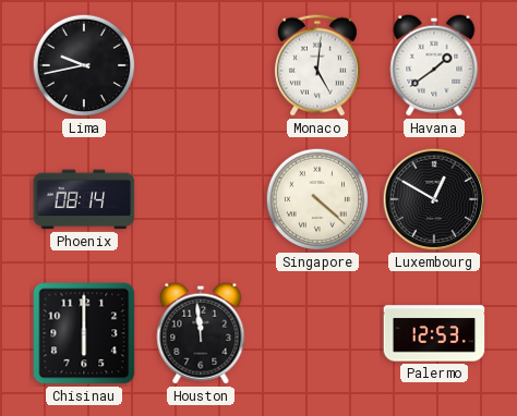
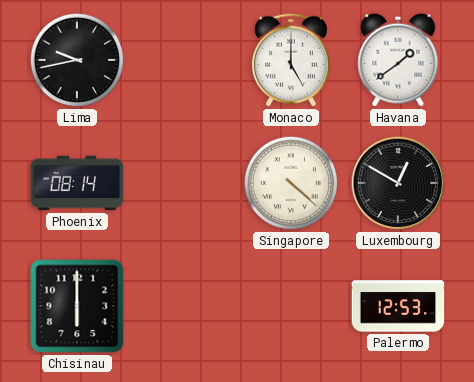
Monaco: 5:01 -> 5:00 (291, 60)
Houston: 11:59 -> none (201, 333)
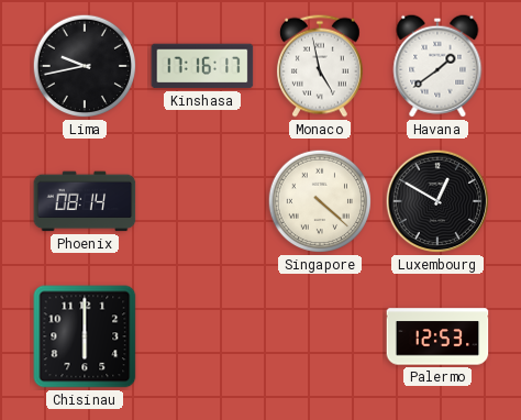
Kinshasa: none -> 17:16 (202, 66)
Monaco: 5:00 -> 4:58 (320, 66)
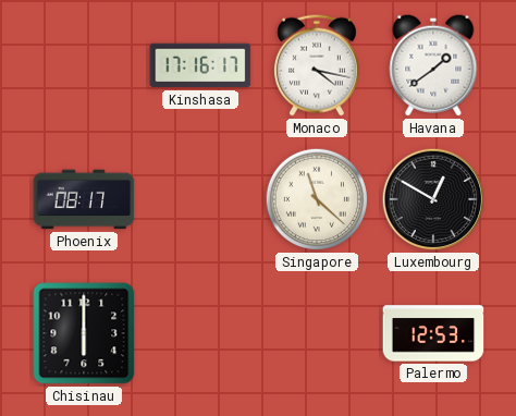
Lima: 9:43 -> none (85, 66)
Monaco: 4:58 -> 4:17 (317, 65)
Phoenix: 08:14 -> 08:17 (84, 199)
Singapore: 4:22 -> 11:22 (317, 199)
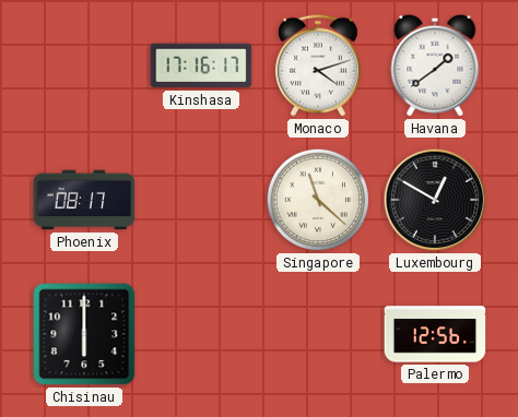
Monaco: 4:17 -> 4:12 (318, 65)
Palermo: 12:53 -> 12:56 (435, 334)
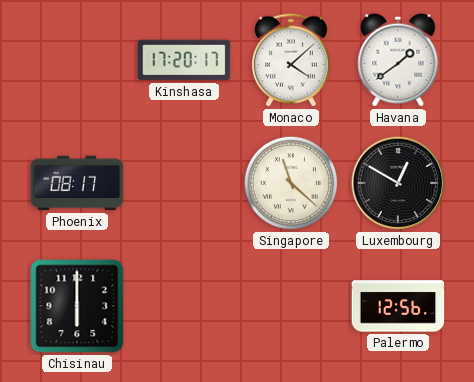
Kinshasa: 17:16 -> 17:20 (184, 60)
Monaco: 4:12 -> 4:08 (291, 60)
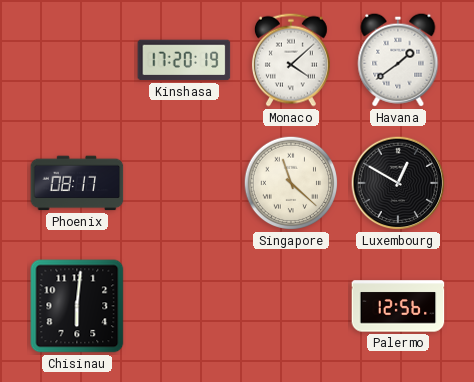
Kinshasa: 17:20:17 -> 17:20:19 (184, 60)
Chisinau: 6:00 -> 6:01 (77, 306)
